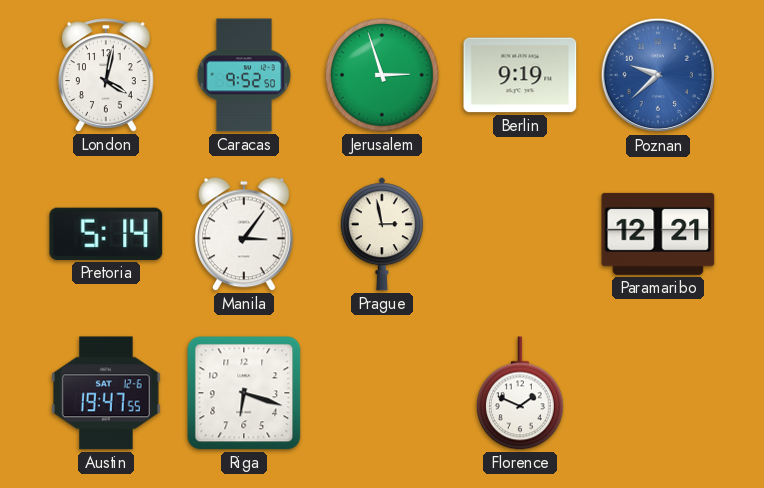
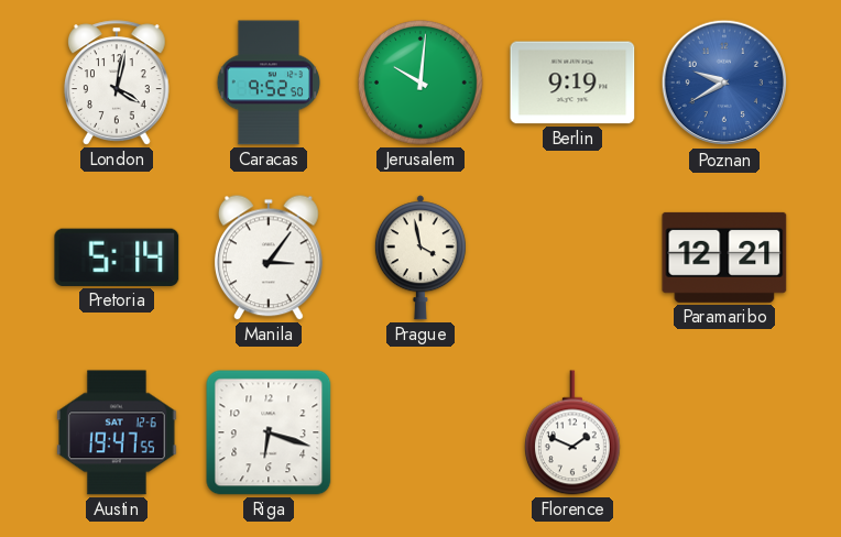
Jerusalem: 2:57 -> 10:01 (422, 84)
Poznan: 9:38 -> 9:40 (724, 83)
Prague: 2:58 -> 3:58 (420, 257)
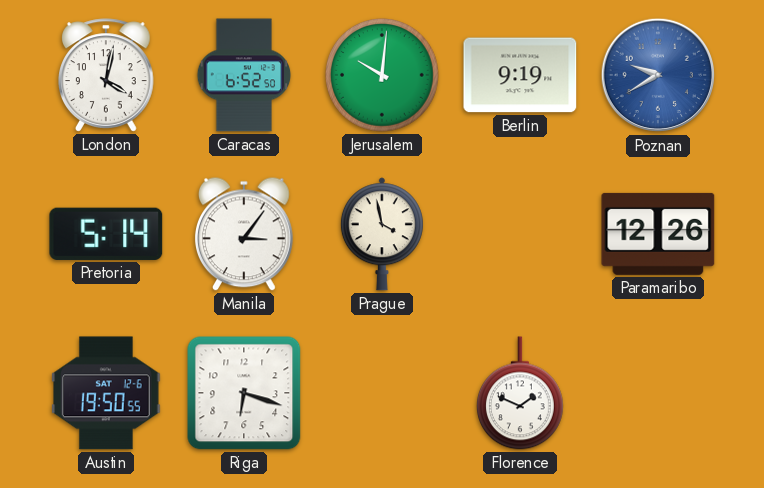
Caracas: 9:52 -> 6:52 (244, 75)
Paramaribo: 12:21 -> 12:26 (658, 234)
Austin: 19:47 -> 19:50 (106, 393)
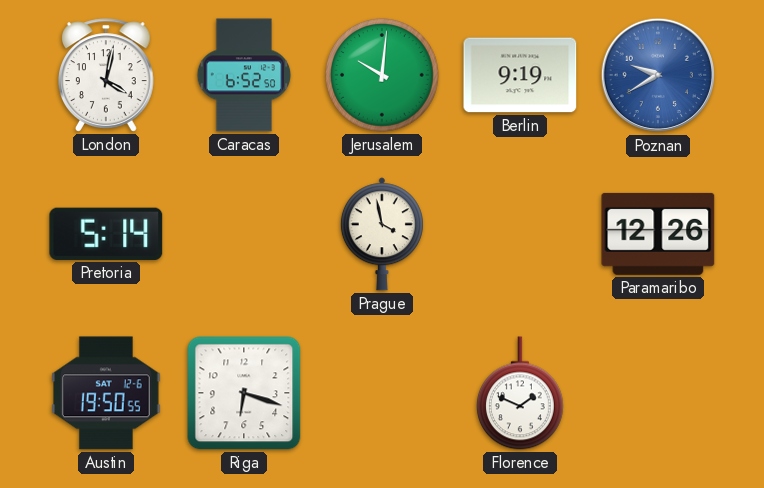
Manila: 3:06 -> none (244, 234)
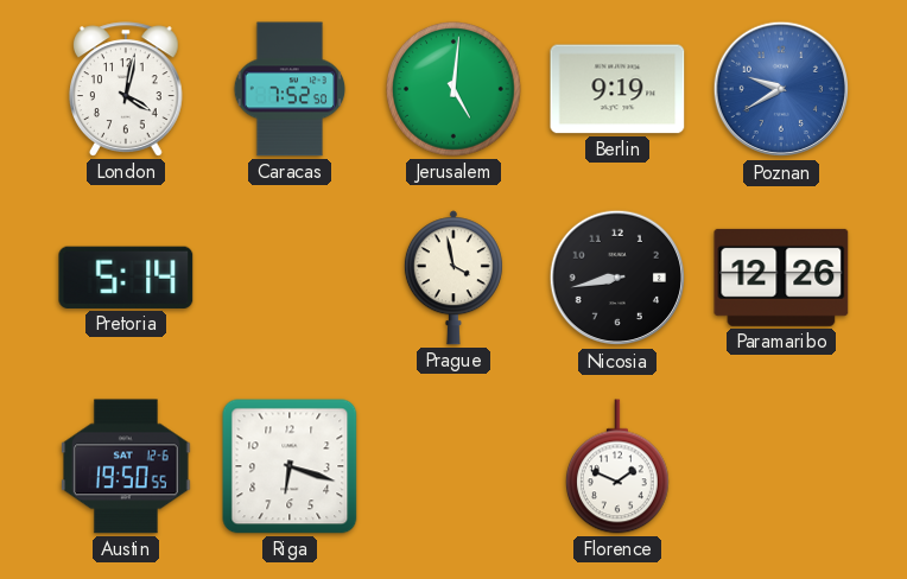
Caracas: 6:52 -> 7:52 (290, 89)
Jerusalem: 10:01 -> 5:01 (455, 90)
Nicosia: none -> 8:43 (617, 278)
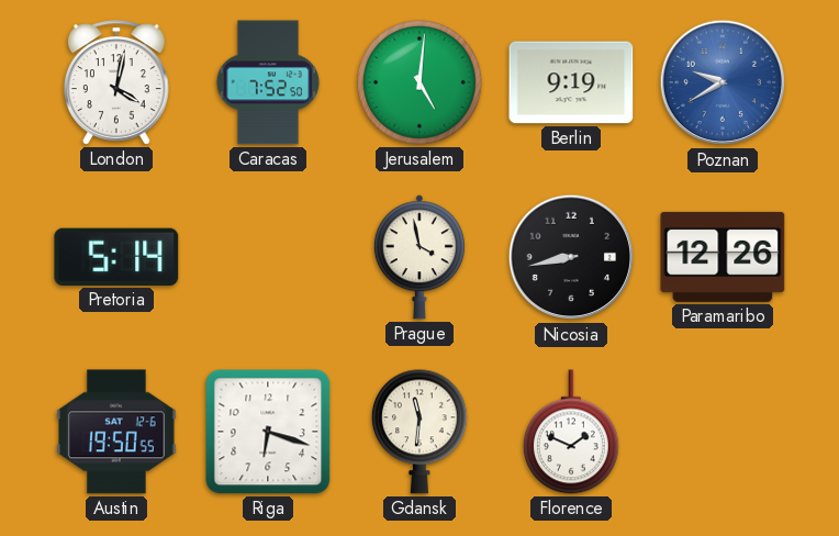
Gdansk: none -> 11:31 (419, 432)
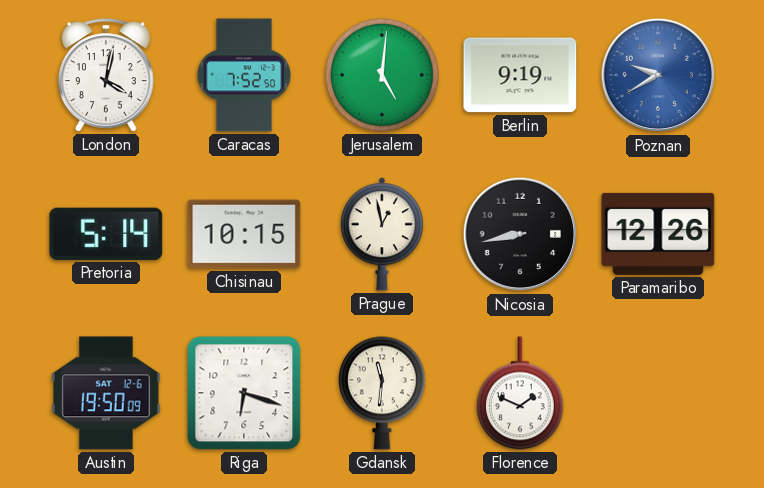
Chisinau: none -> 10:15 (244, 234)
Prague: 3:58 -> 12:58 (382, 234)
Austin: 19:50:55 -> 19:50:09 (106, 393)
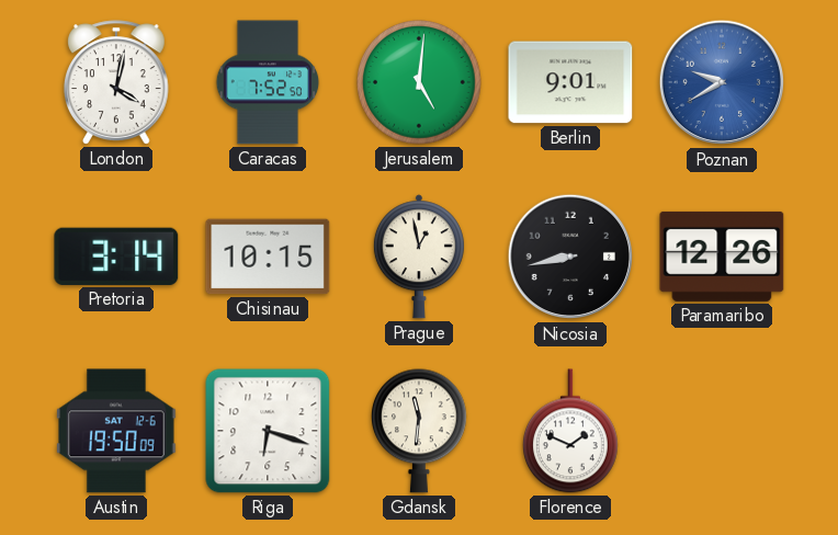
Berlin: 9:19 -> 9:01 (570, 82)
Pretoria: 5:14 -> 3:14 (116, 257)
